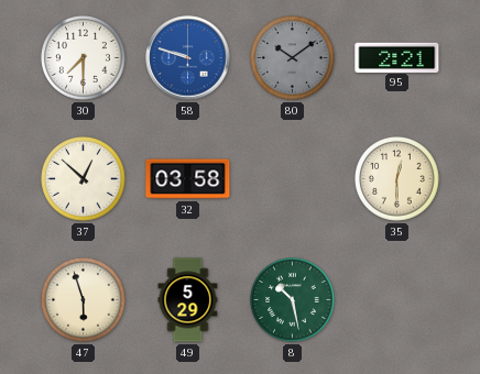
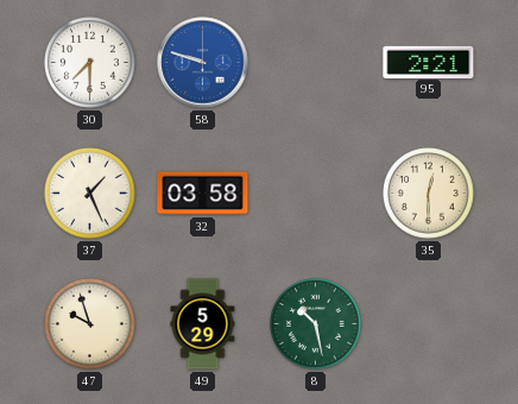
80: 10:09 -> none (293, 58)
37: 12:52 -> 1:26 (90, 194)
47: 5:57 -> 9:57 (90, 324)
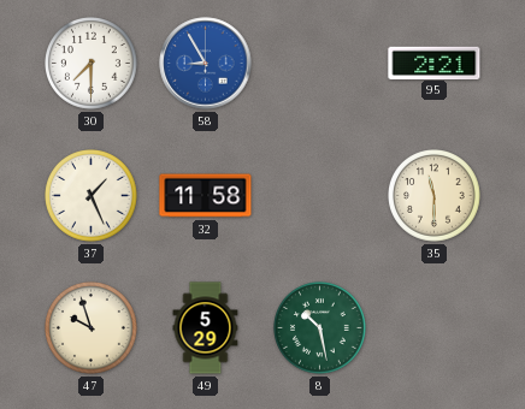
58: 9:48 -> 8:55 (206, 64)
32: 03:58 -> 11:58 (206, 196)
35: 12:30 -> 11:30 (435, 196)
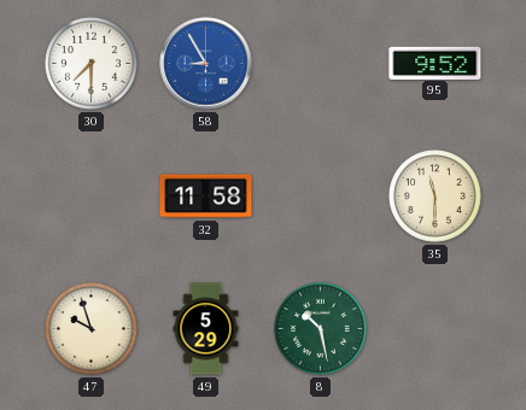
95: 2:21 -> 9:52 (436, 63)
37: 1:26 -> none (92, 196)
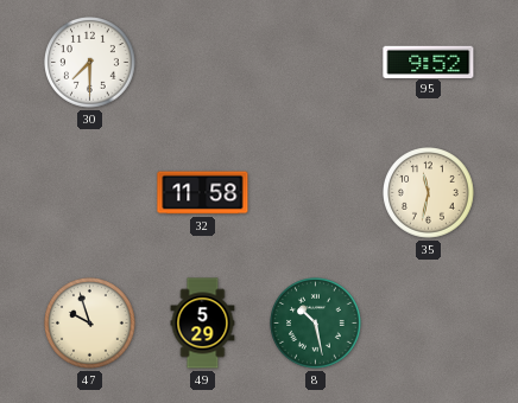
58: 8:55 -> none (206, 64)
35: 11:30 -> 11:32 (429, 193)
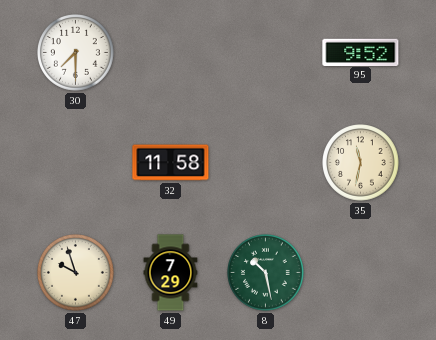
49: 5:29 -> 7:29 (171, 273)
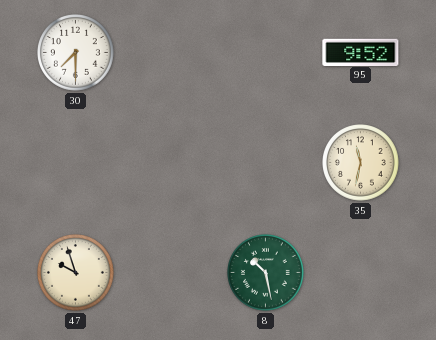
32: 11:58 -> none (171, 163)
49: 7:29 -> none (171, 273)
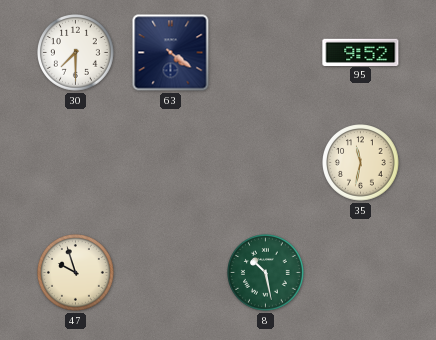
63: none -> 4:21 (171, 53)
